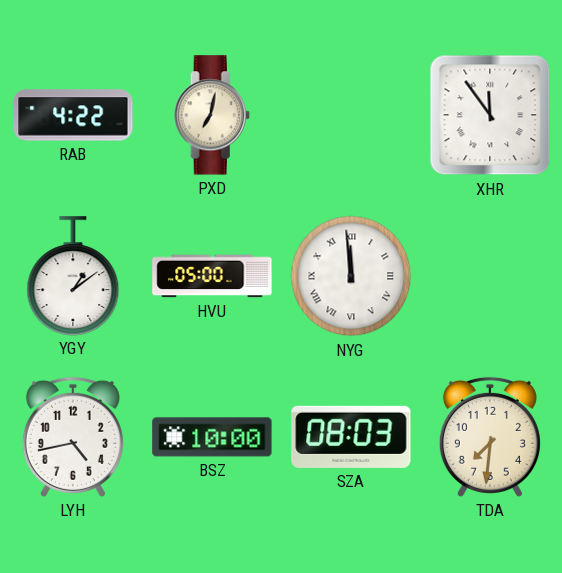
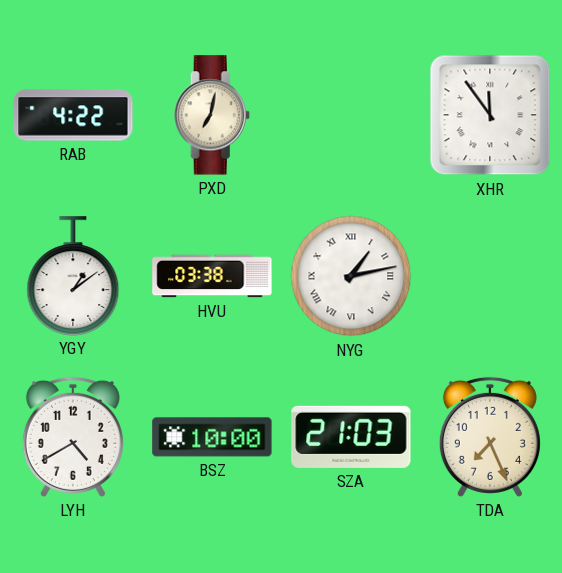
HVU: 05:00 -> 03:38 (212, 276)
NYG: 11:59 -> 1:13 (351, 276)
LYH: 4:43 -> 4:40 (73, 437)
SZA: 08:03 -> 21:03 (351, 437)
TDA: 7:31 -> 7:26 (490, 437)
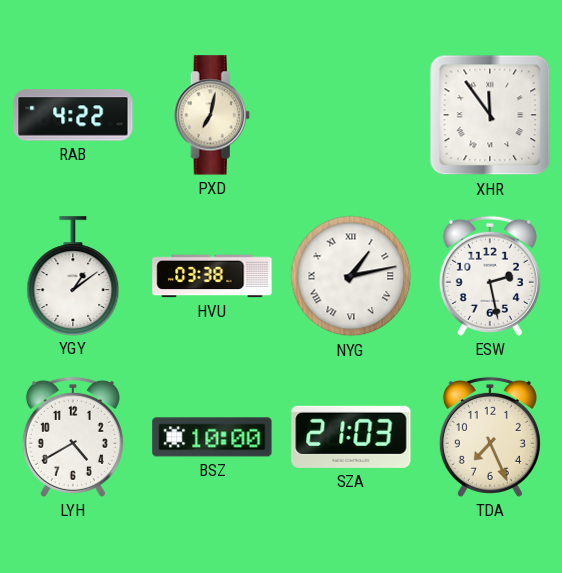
ESW: none -> 2:28 (490, 276)
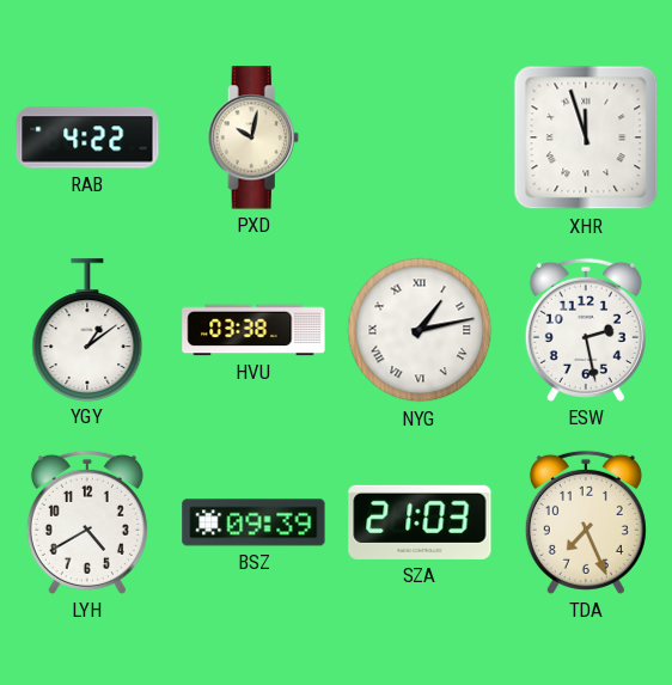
PXD: 7:02 -> 10:02 (253, 137)
XHR: 11:54 -> 11:57 (586, 137)
BSZ: 10:00 -> 09:39 (253, 522)
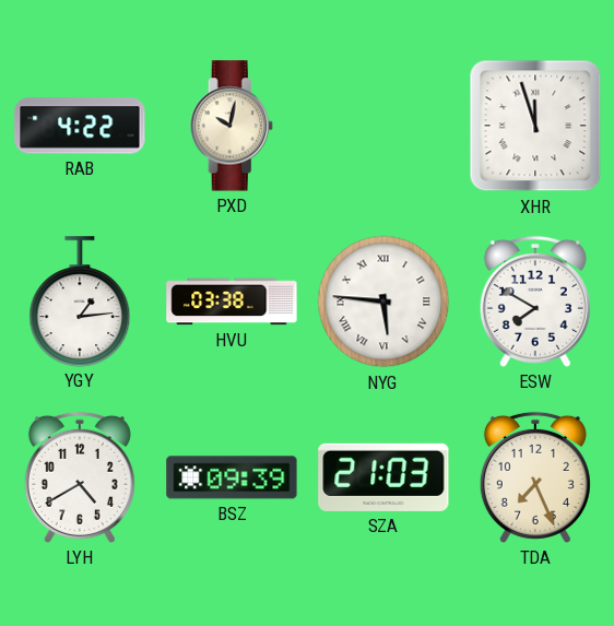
YGY: 1:09 -> 1:14 (80, 302)
NYG: 1:13 -> 5:46 (383, 302)
ESW: 2:28 -> 7:50 (535, 302)
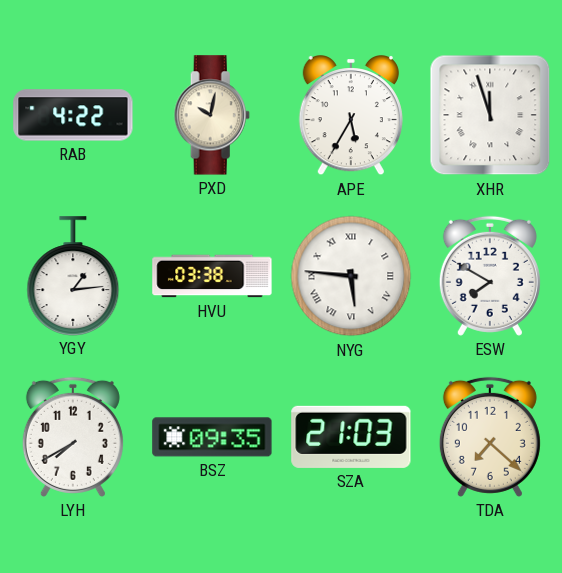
APE: none -> 5:35 (351, 116)
LYH: 4:40 -> 7:40 (73, 437)
BSZ: 09:39 -> 09:35 (212, 437)
TDA: 7:26 -> 7:22 (490, 437)
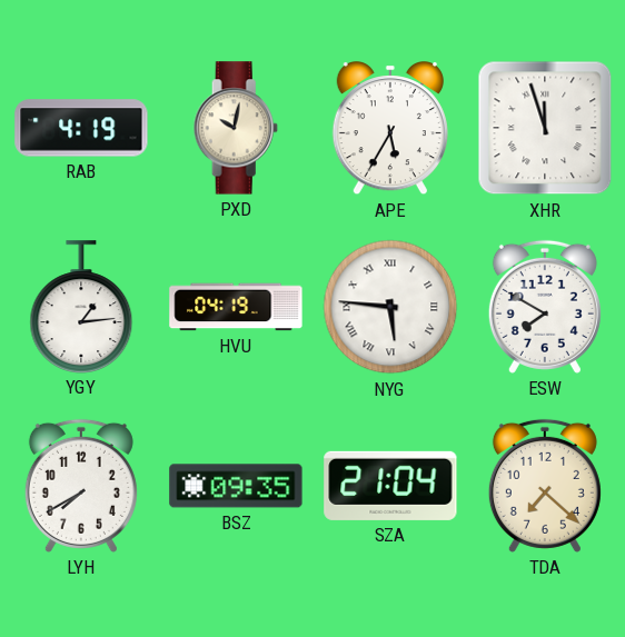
RAB: 4:22 -> 4:19 (81, 128)
HVU: 03:38 -> 04:19 (236, 307)
SZA: 21:03 -> 21:04 (390, 486)
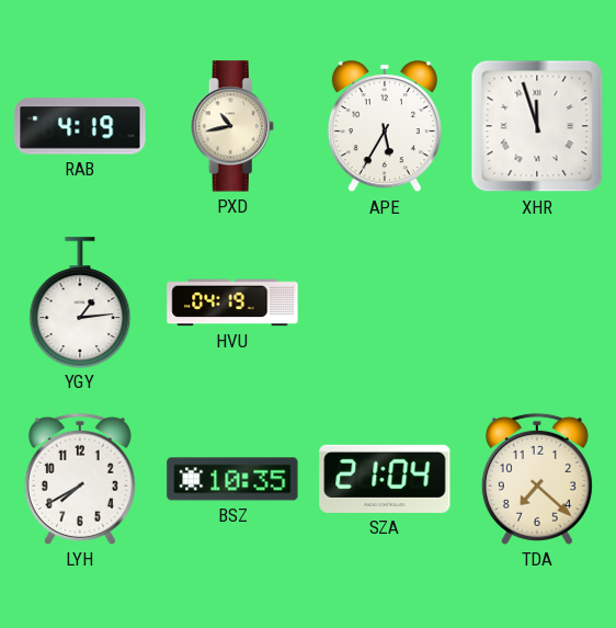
PXD: 10:02 -> 10:43 (232, 126)
NYG: 5:46 -> none (390, 307)
ESW: 7:50 -> none (545, 307)
BSZ: 09:35 -> 10:35 (232, 479)
